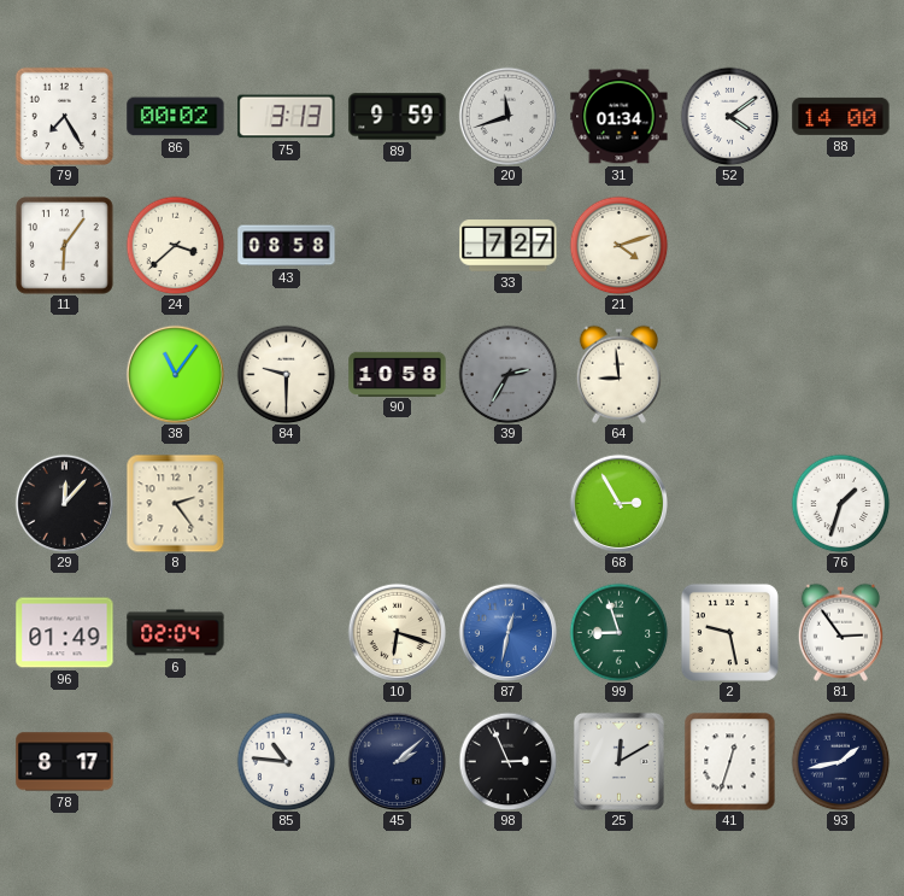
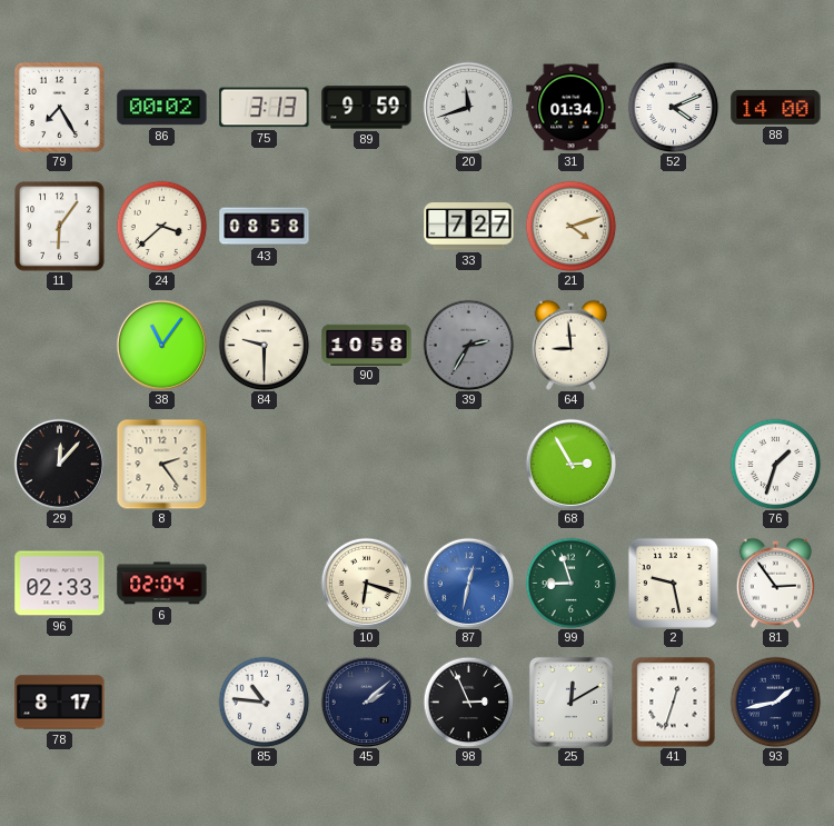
52: 4:09 -> 4:11 (673, 107)
96: 01:49 -> 02:33 (60, 584)
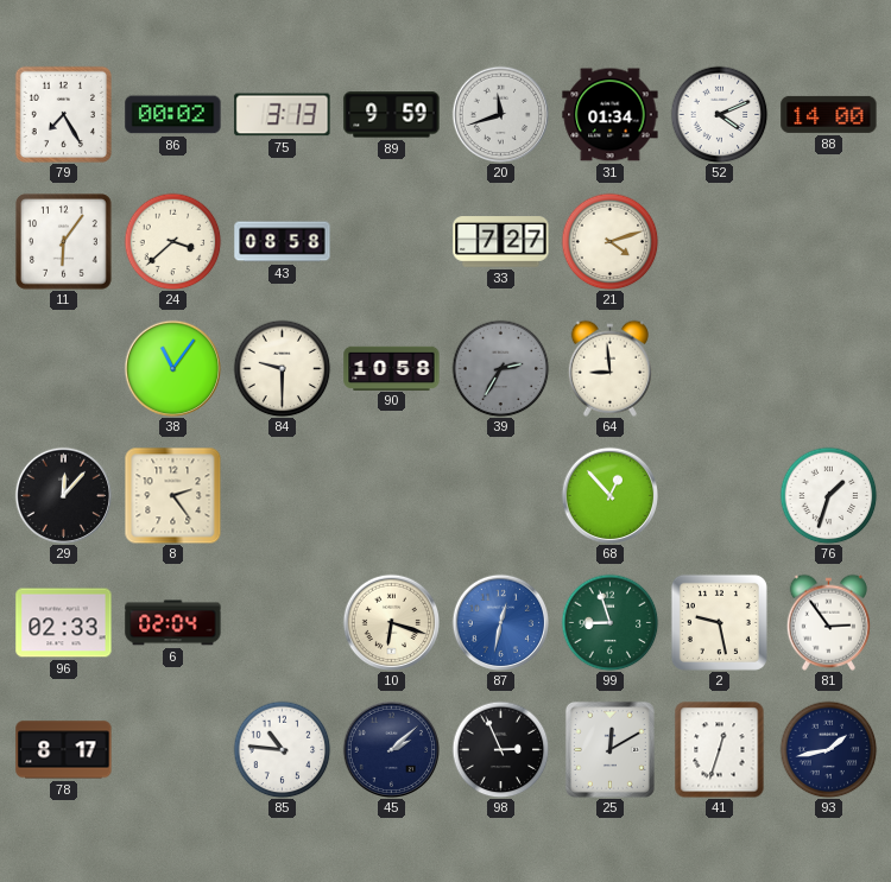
68: 2:55 -> 12:53 (609, 495)
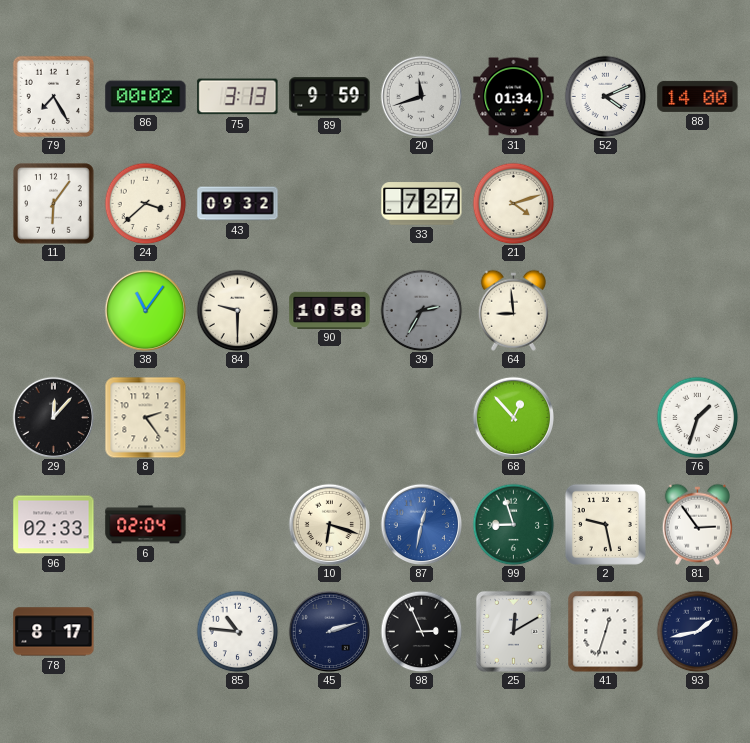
43: 08:58 -> 09:32 (238, 204)
45: 2:08 -> 2:12 (329, 631)
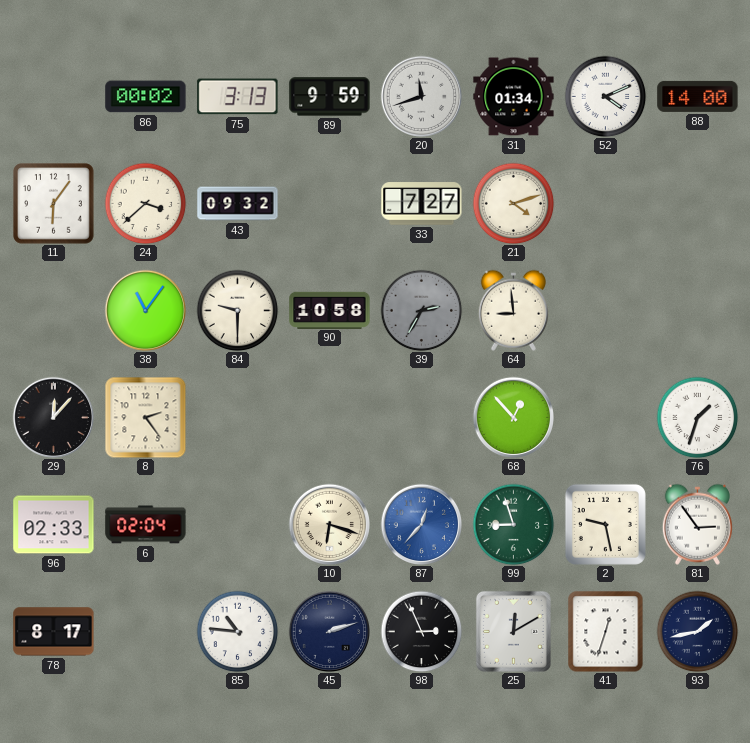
79: 7:25 -> none (53, 96)
87: 12:32 -> 12:37 (421, 524)
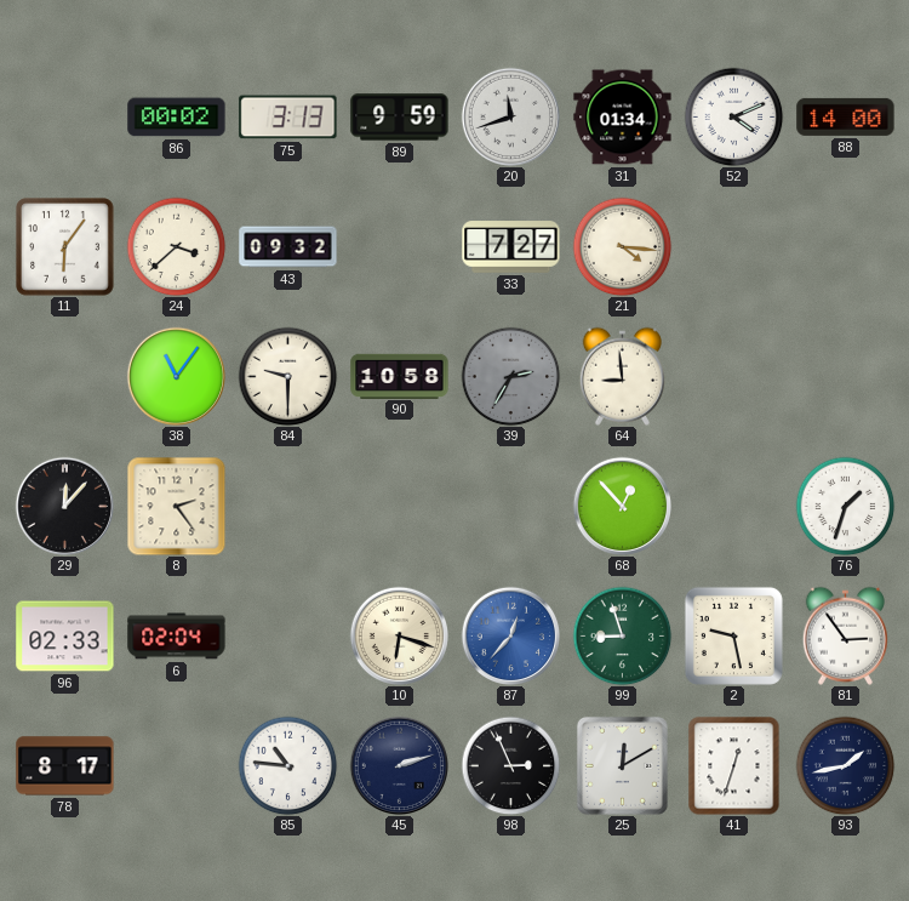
21: 4:12 -> 4:16 (622, 246)
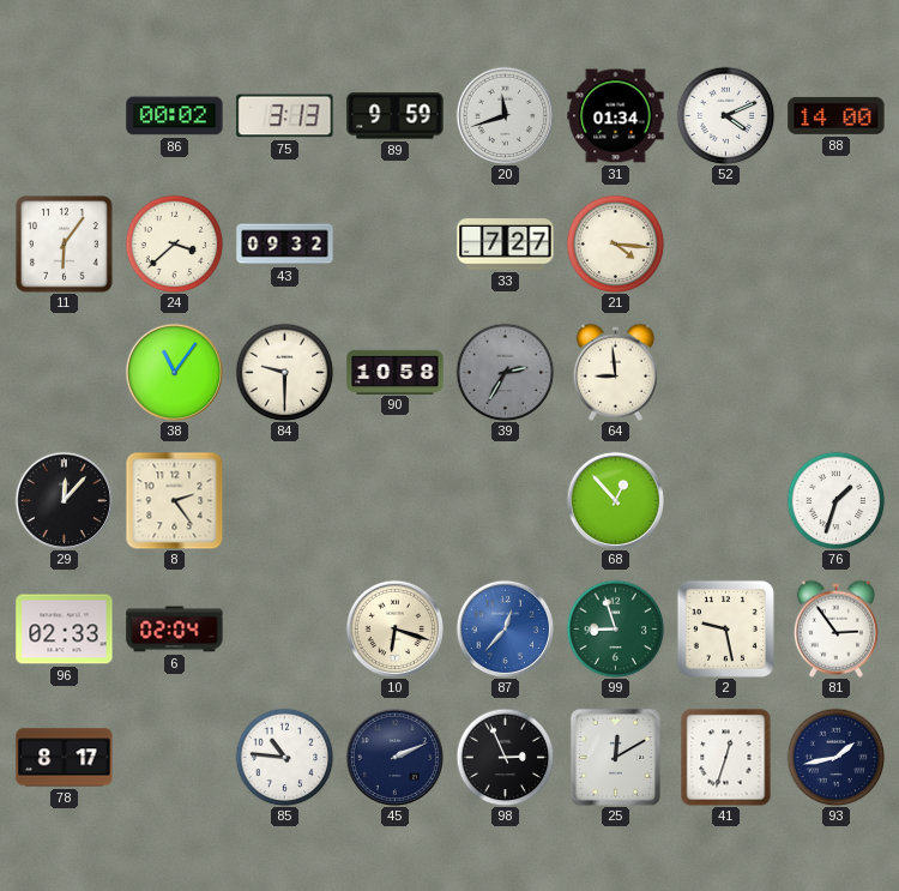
45: 2:12 -> 2:11 (394, 757)
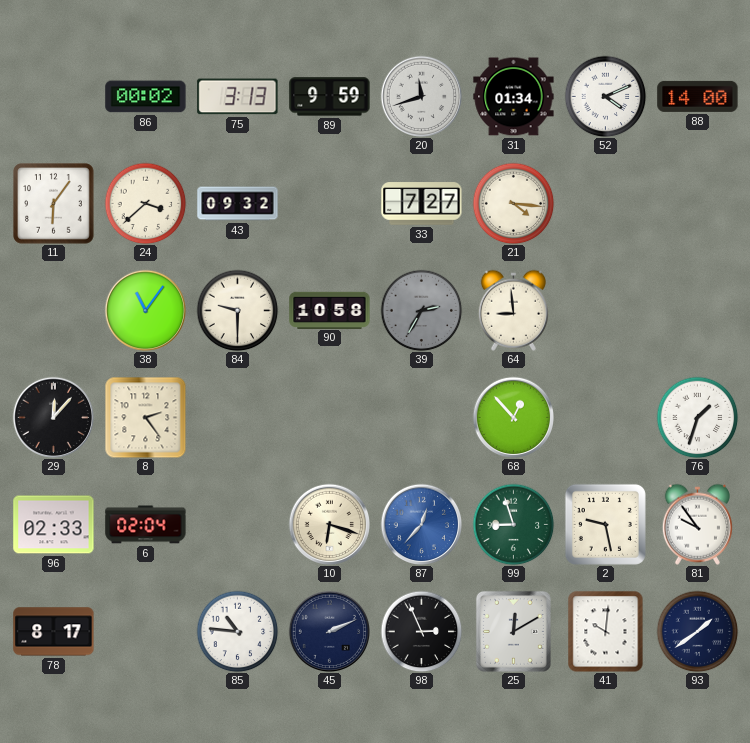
81: 2:54 -> 9:54 (697, 524)
41: 12:33 -> 10:01 (606, 631)
93: 1:43 -> 1:39 (697, 631)
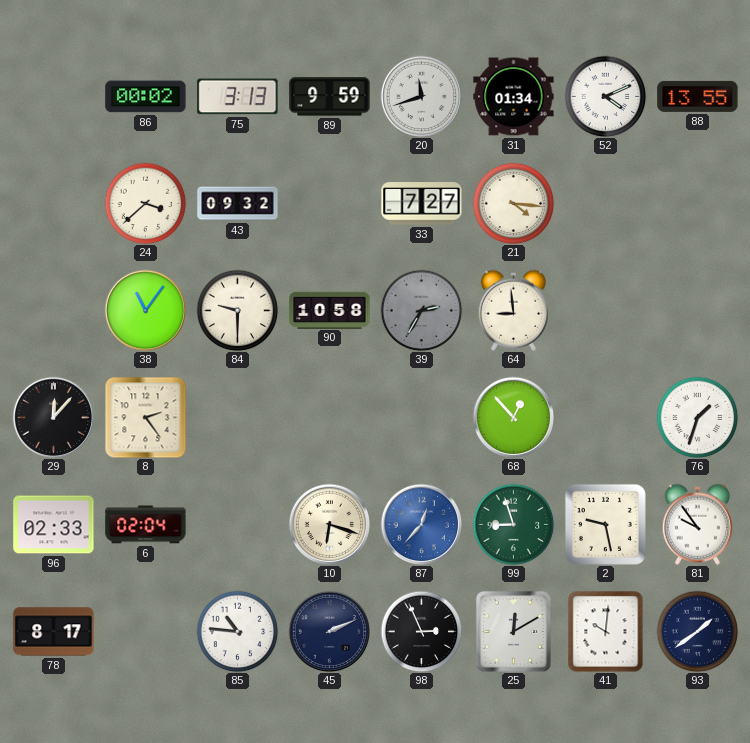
88: 14:00 -> 13:55 (698, 96)
11: 6:06 -> none (54, 204)
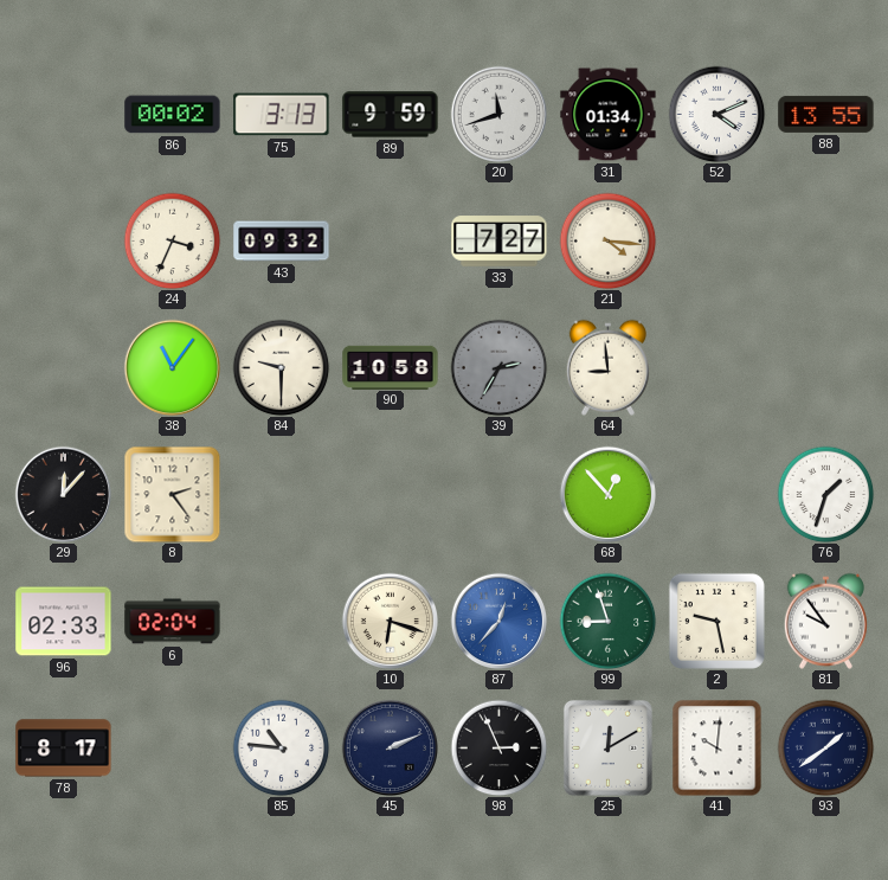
24: 3:38 -> 3:34 (172, 240)
